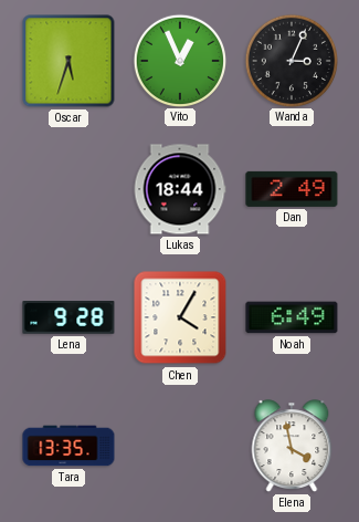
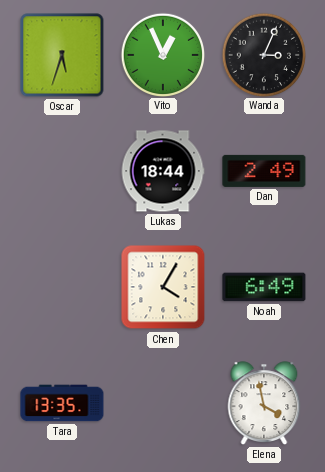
Lena: 9:28 -> none (68, 317)
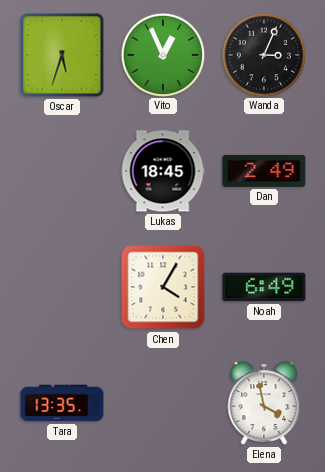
Lukas: 18:44 -> 18:45 (163, 171)
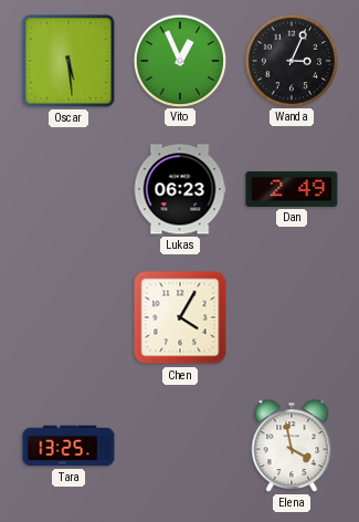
Oscar: 5:33 -> 5:29 (68, 61)
Lukas: 18:45 -> 06:23 (180, 189)
Noah: 6:49 -> none (264, 287)
Tara: 13:35 -> 13:25 (68, 446)
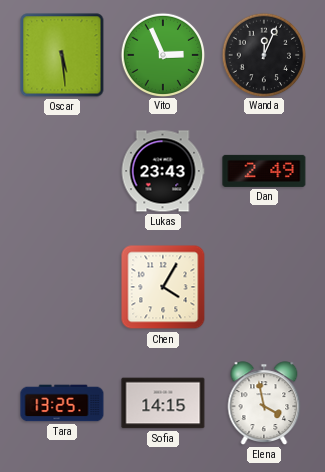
Vito: 12:56 -> 2:56 (162, 54)
Wanda: 3:04 -> 12:04 (263, 54)
Lukas: 06:23 -> 23:43 (163, 171)
Sofia: none -> 14:15 (163, 403)
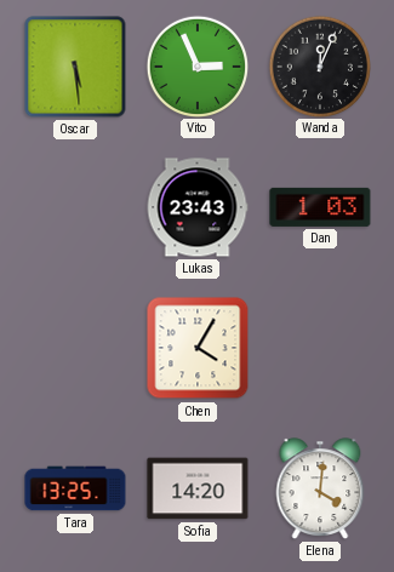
Dan: 2:49 -> 1:03 (320, 207)
Sofia: 14:15 -> 14:20 (198, 488)
Elena: 3:58 -> 4:01 (320, 488)
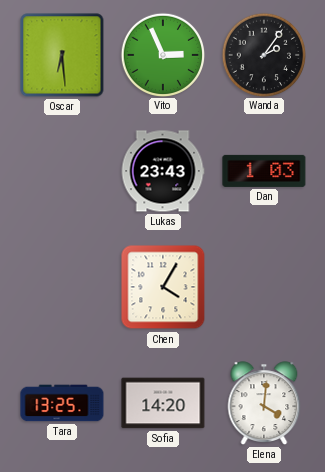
Oscar: 5:29 -> 6:29 (62, 55)
Wanda: 12:04 -> 2:06 (263, 54)
